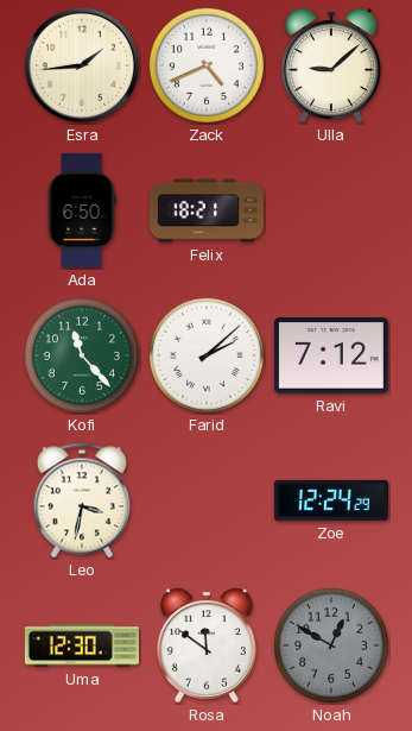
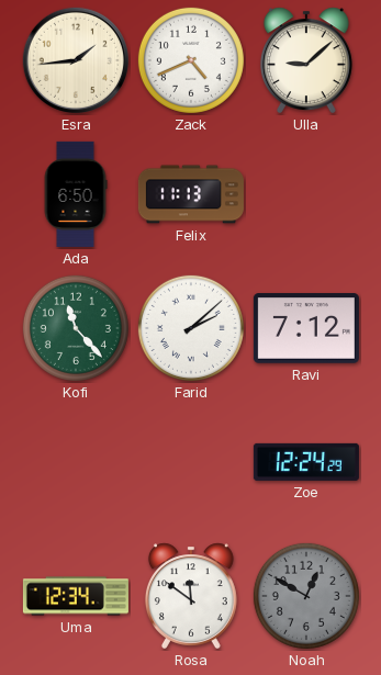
Felix: 18:21 -> 11:13 (191, 194)
Leo: 3:32 -> none (81, 500)
Uma: 12:30 -> 12:34 (76, 596)
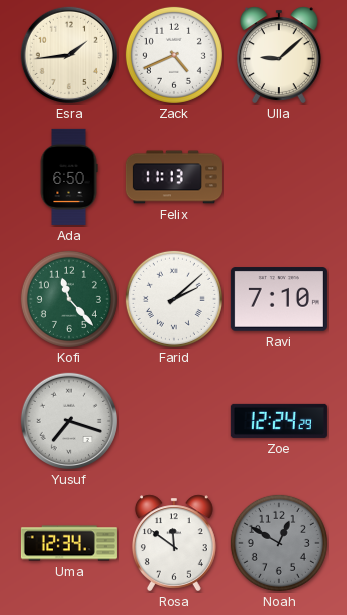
Ravi: 7:12 -> 7:10 (279, 299)
Yusuf: none -> 7:18 (69, 421)
